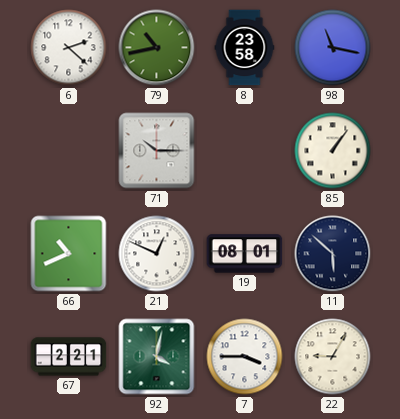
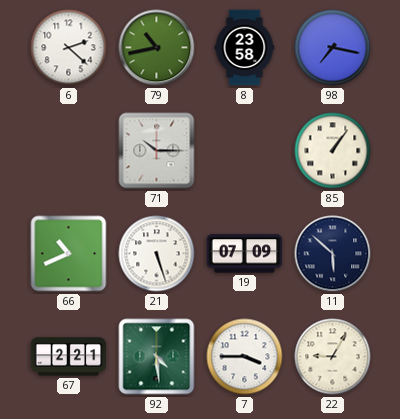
98: 11:17 -> 7:17 (333, 48)
21: 12:49 -> 5:27 (157, 254)
19: 08:01 -> 07:09 (245, 254)
92: 4:02 -> 4:29 (157, 357)
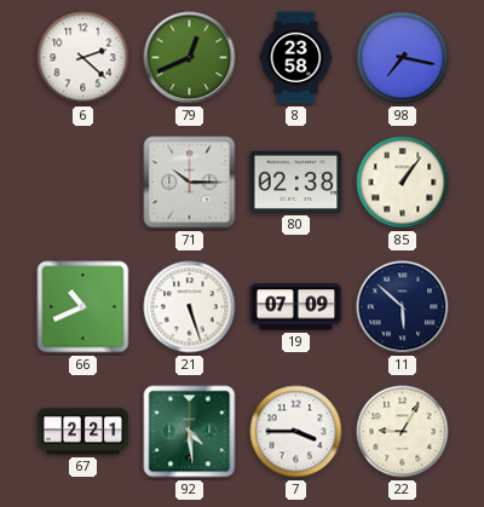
79: 10:43 -> 12:41 (190, 58)
80: none -> 02:38 (296, 182)
